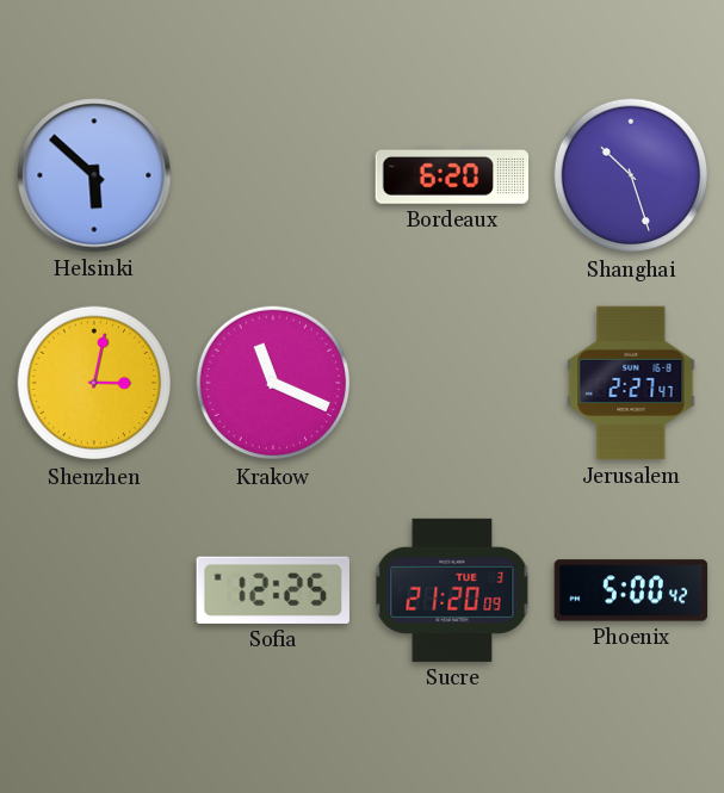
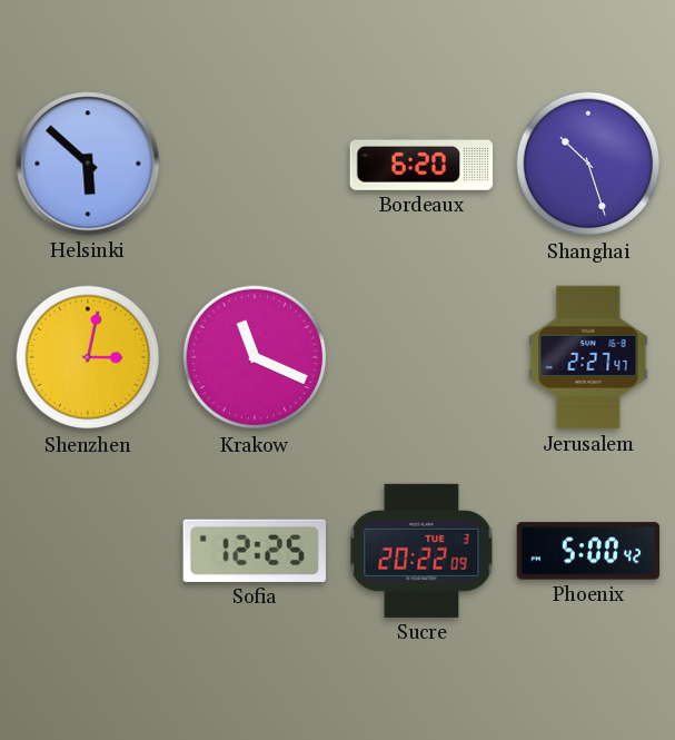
Sucre: 21:20 -> 20:22 (421, 551)
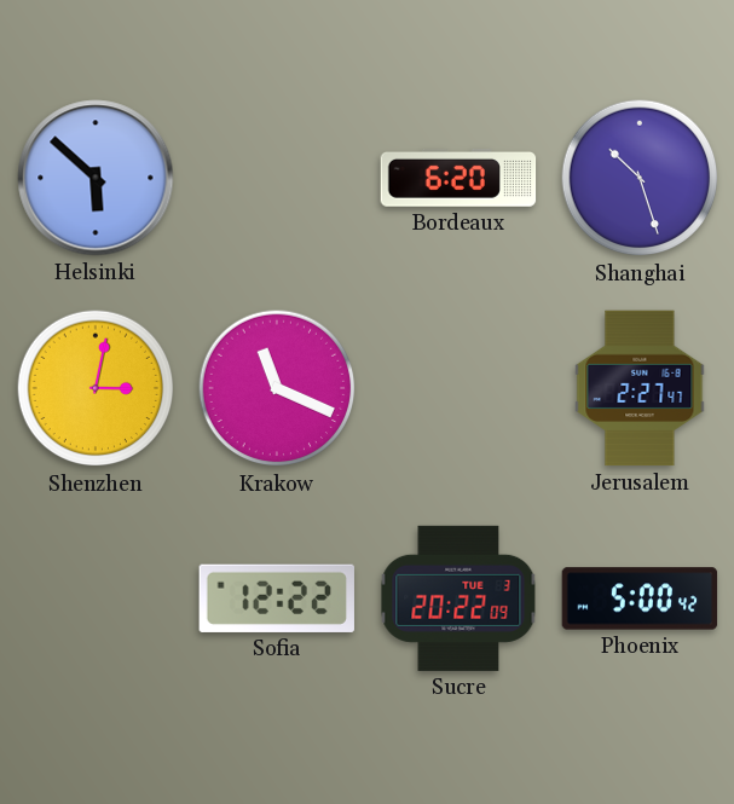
Sofia: 12:25 -> 12:22 (277, 598)
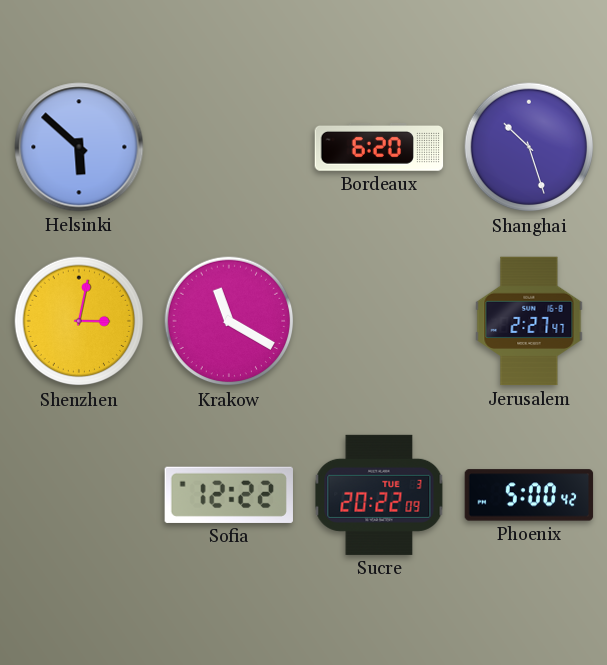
Krakow: 11:19 -> 11:20 (229, 321)
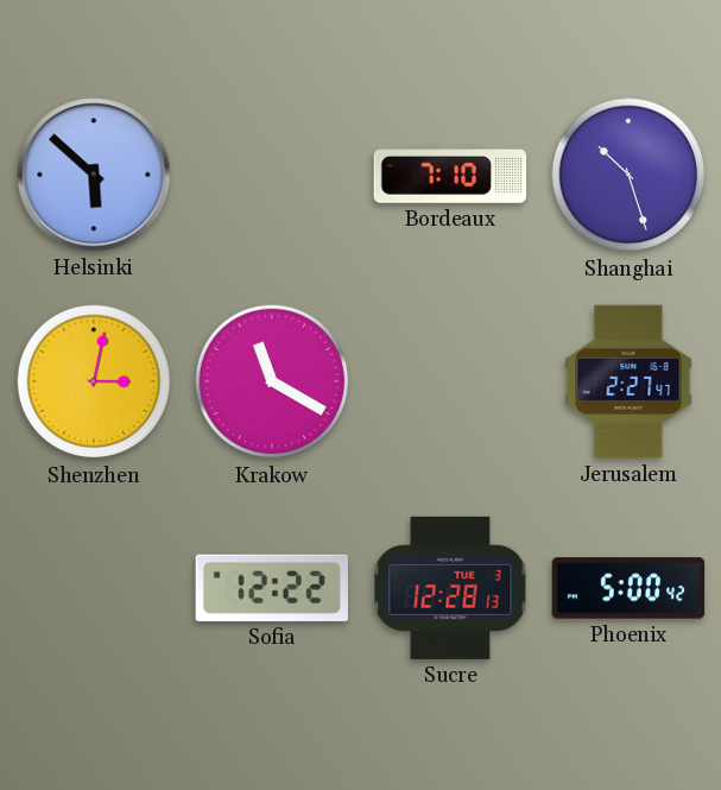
Bordeaux: 6:20 -> 7:10 (450, 175)
Sucre: 20:22 -> 12:28 (450, 588)
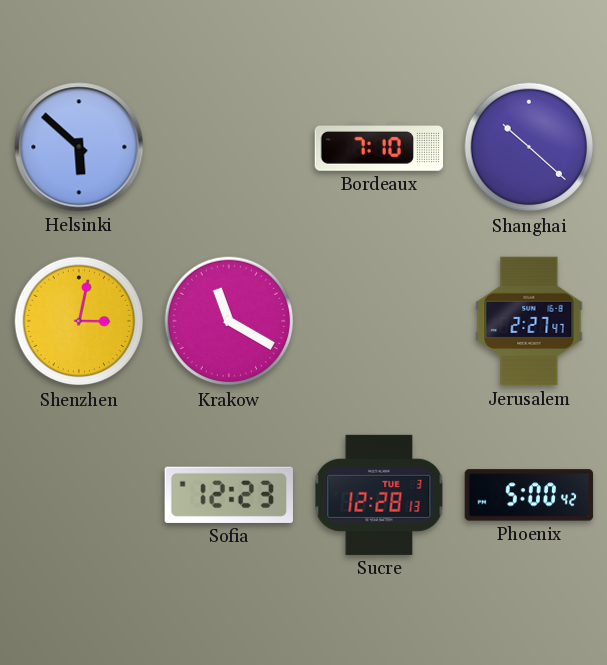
Shanghai: 10:27 -> 10:22 (529, 147)
Sofia: 12:22 -> 12:23 (229, 495)
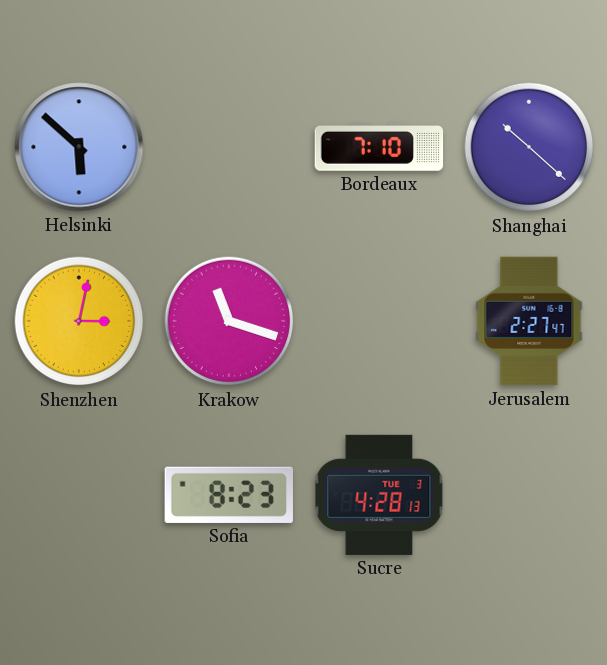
Krakow: 11:20 -> 11:18 (229, 321)
Sofia: 12:23 -> 8:23 (229, 495)
Sucre: 12:28 -> 4:28 (379, 495)
Phoenix: 5:00 -> none (529, 495)
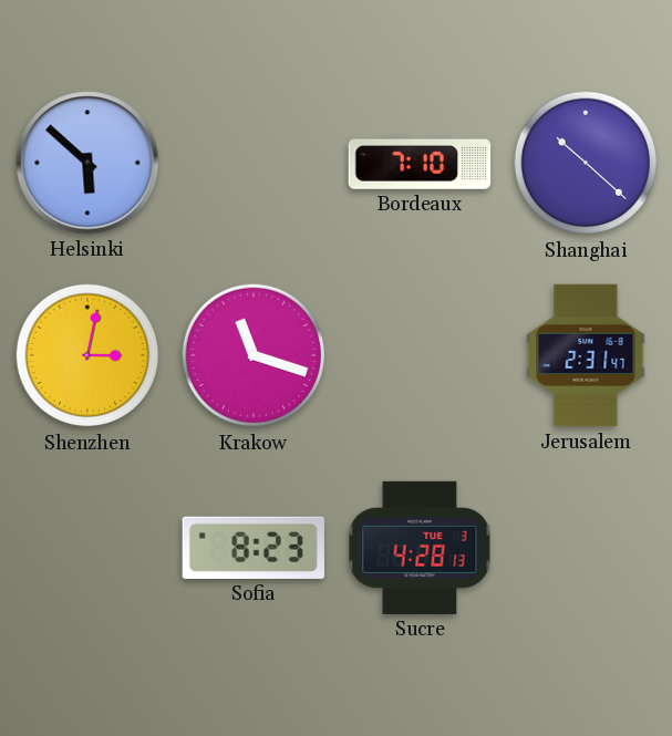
Jerusalem: 2:27 -> 2:31 (586, 355)
